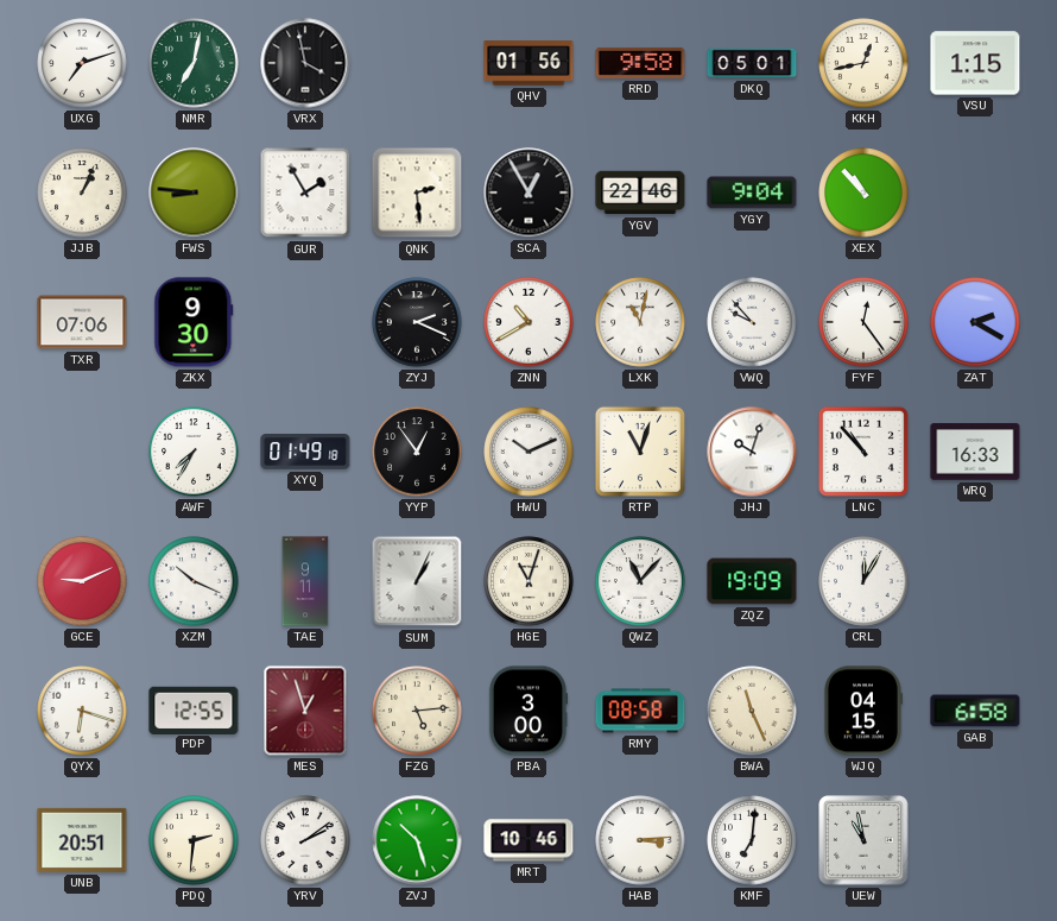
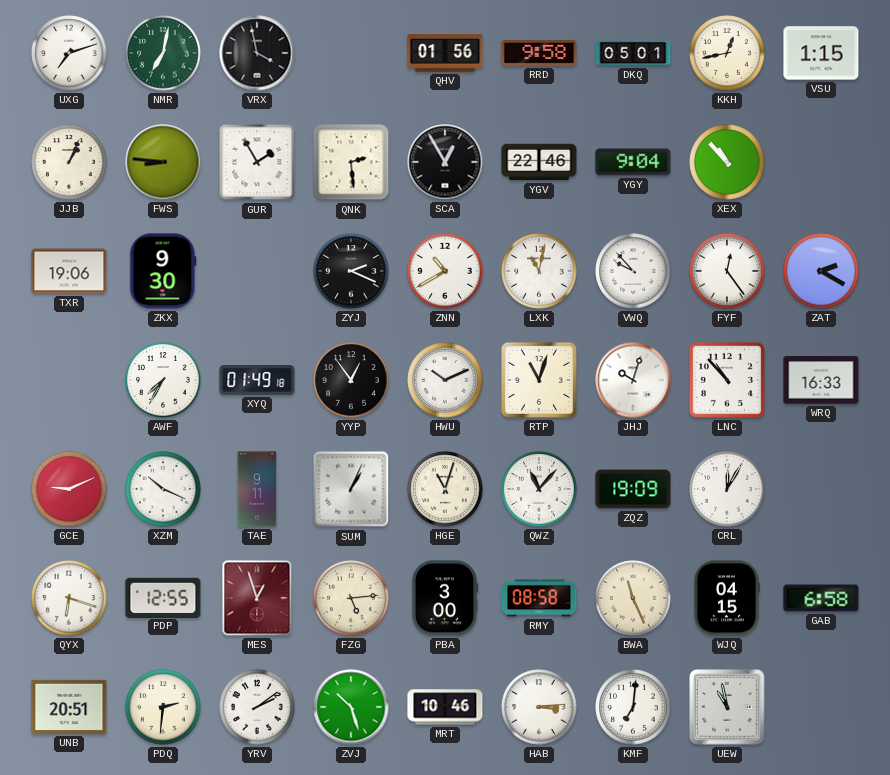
TXR: 07:06 -> 19:06 (69, 271)
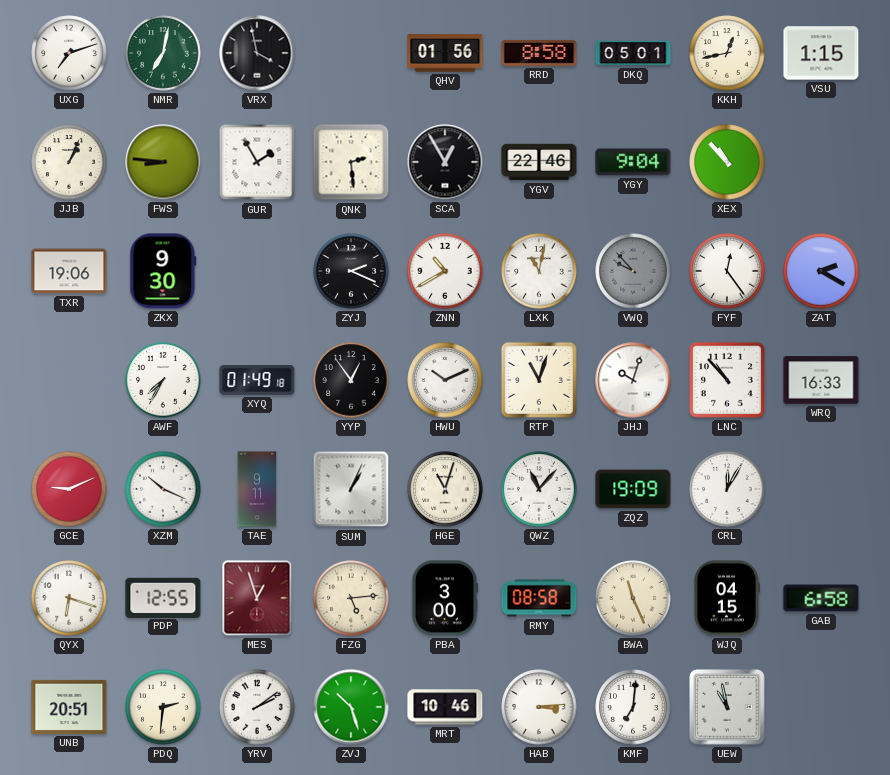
RRD: 9:58 -> 8:58 (539, 53)
VWQ dial: white -> grey (633, 271)
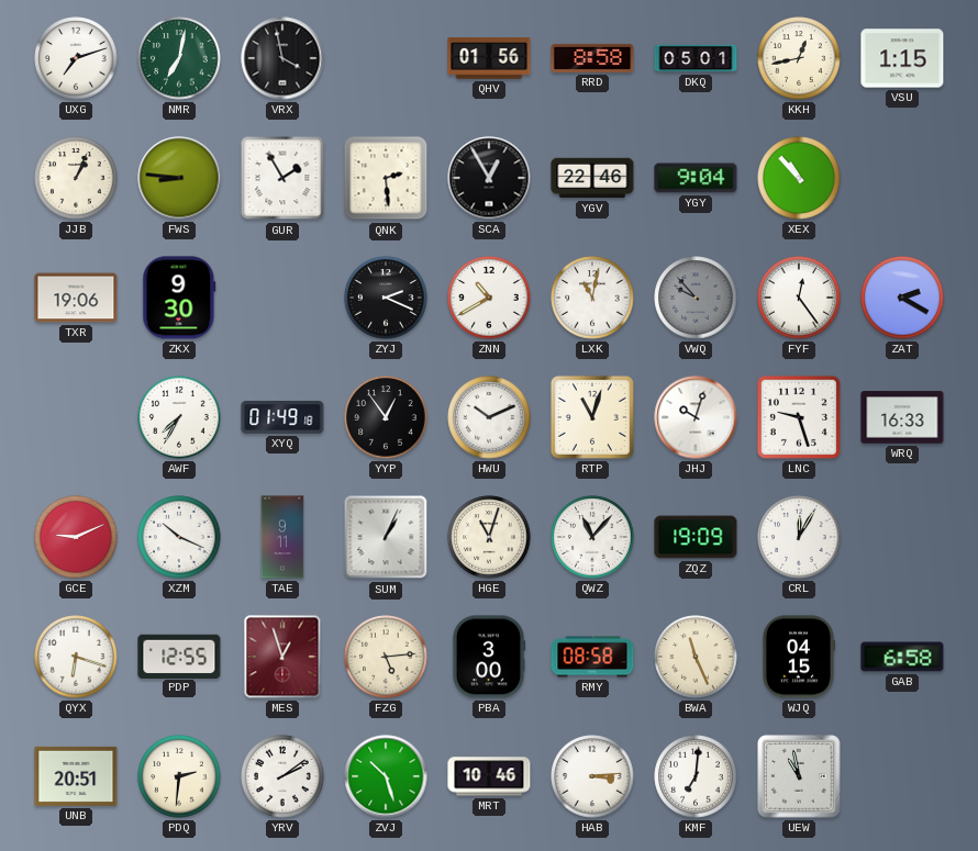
LNC: 10:53 -> 9:27 (799, 417)
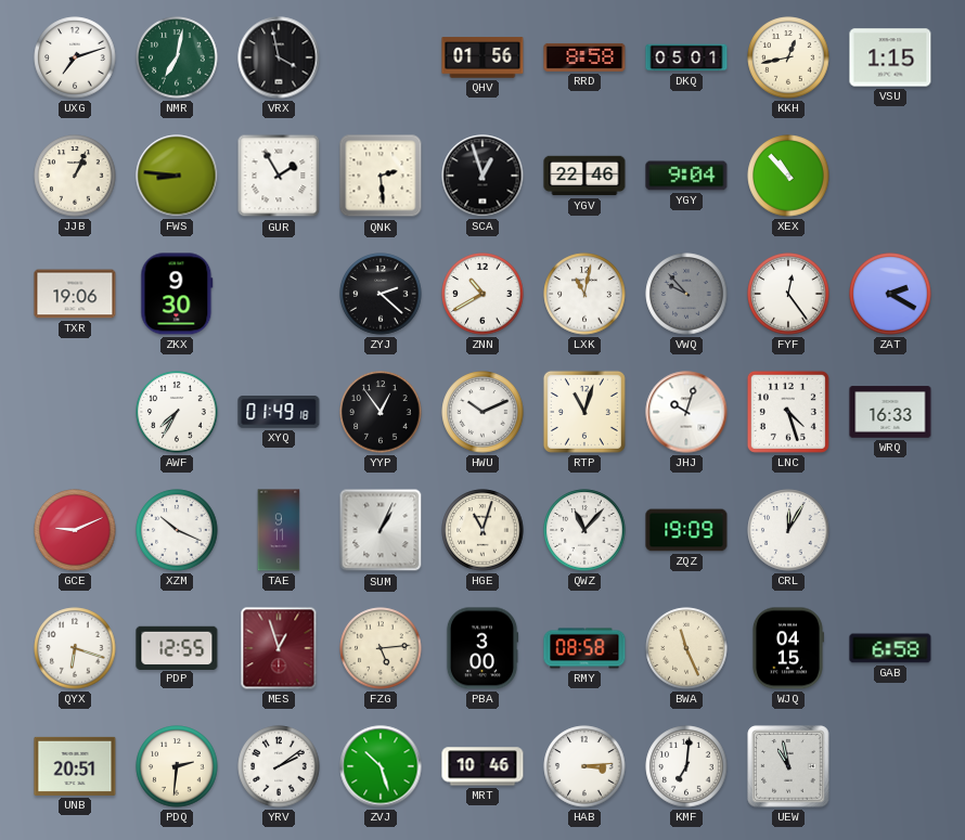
SCA: 12:55 -> 12:57 (483, 176)
ZYJ: 2:19 -> 2:22 (381, 294)
LNC: 9:27 -> 4:27 (788, 412)
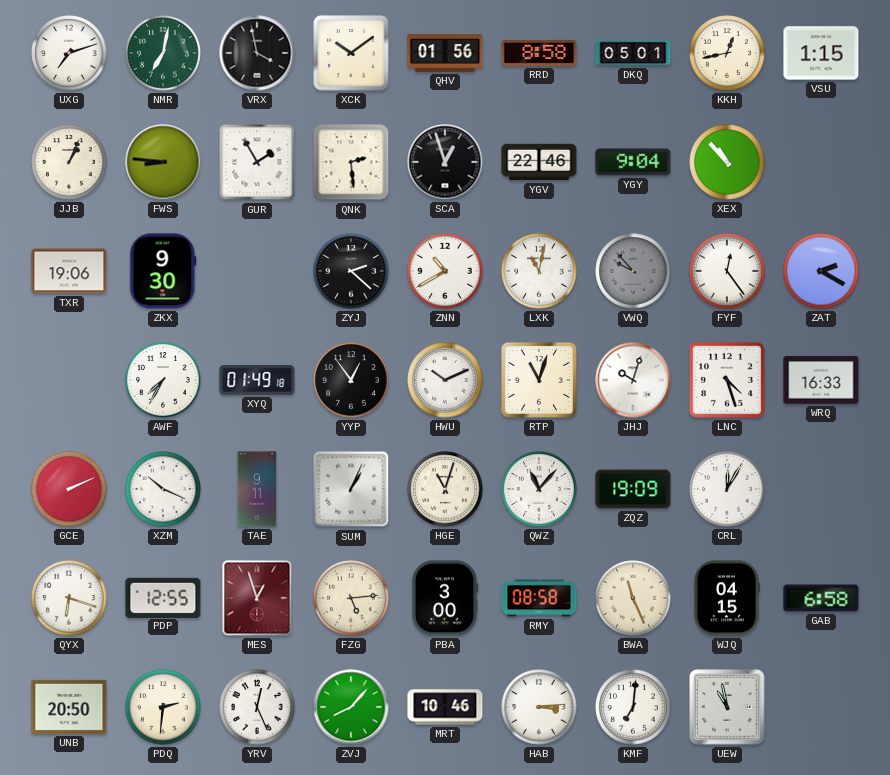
XCK: none -> 10:09 (351, 53)
GCE: 9:11 -> 2:11 (69, 489)
UNB: 20:51 -> 20:50 (69, 707)
YRV: 2:09 -> 12:26 (257, 707)
ZVJ: 10:27 -> 8:07 (351, 707)
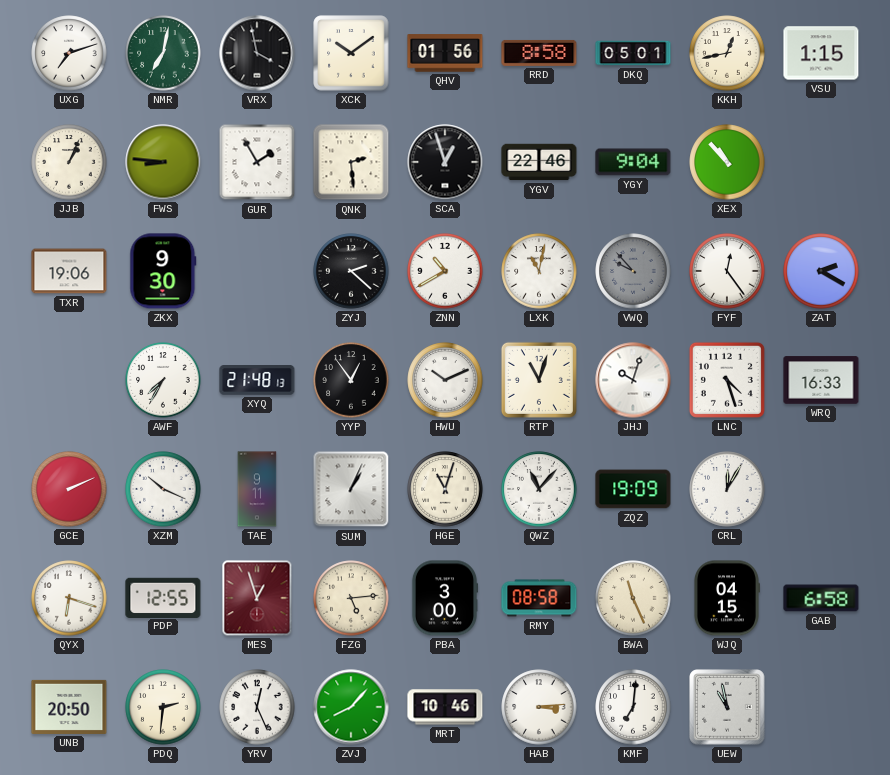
XYQ: 01:49 -> 21:48 (257, 380)
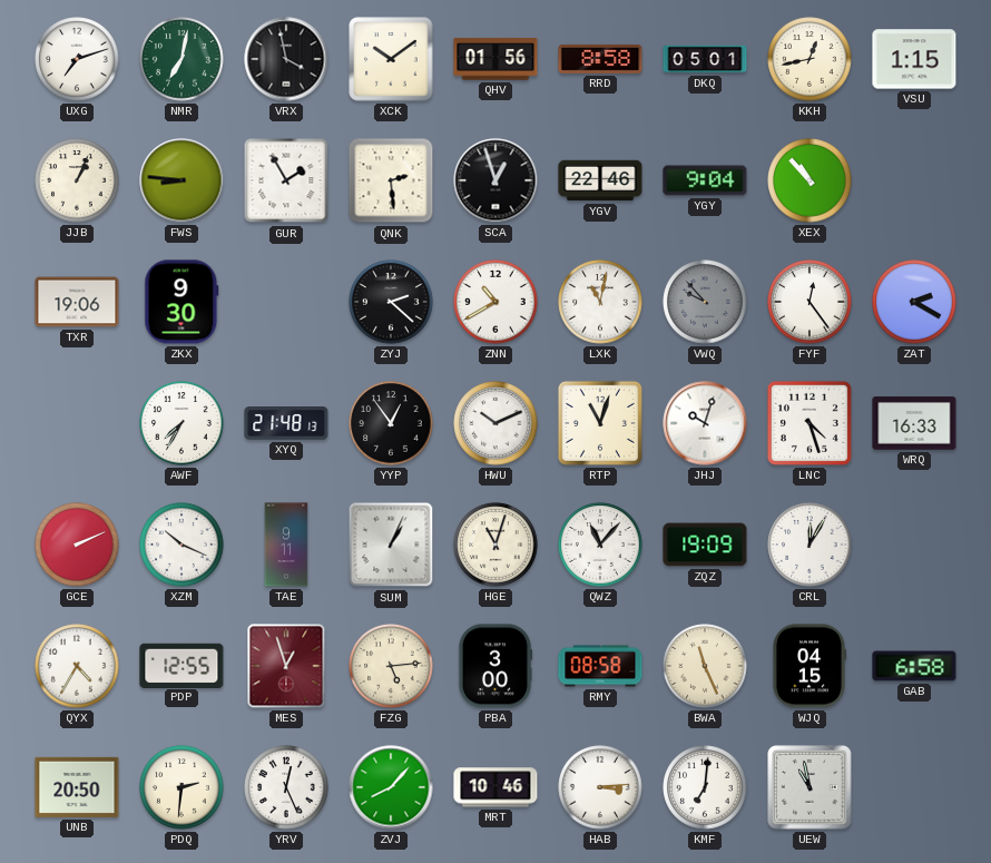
QYX: 6:18 -> 4:35 (77, 666)
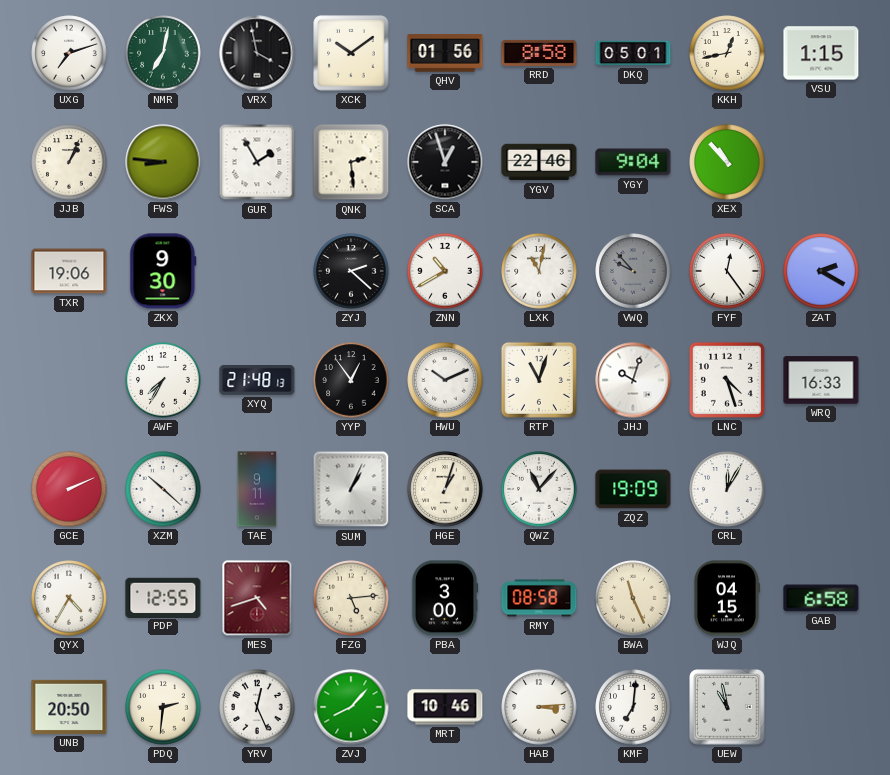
XZM: 10:19 -> 10:22 (163, 489)
HGE: 11:03 -> 1:03 (445, 489)
MES: 12:57 -> 4:42 (257, 598)
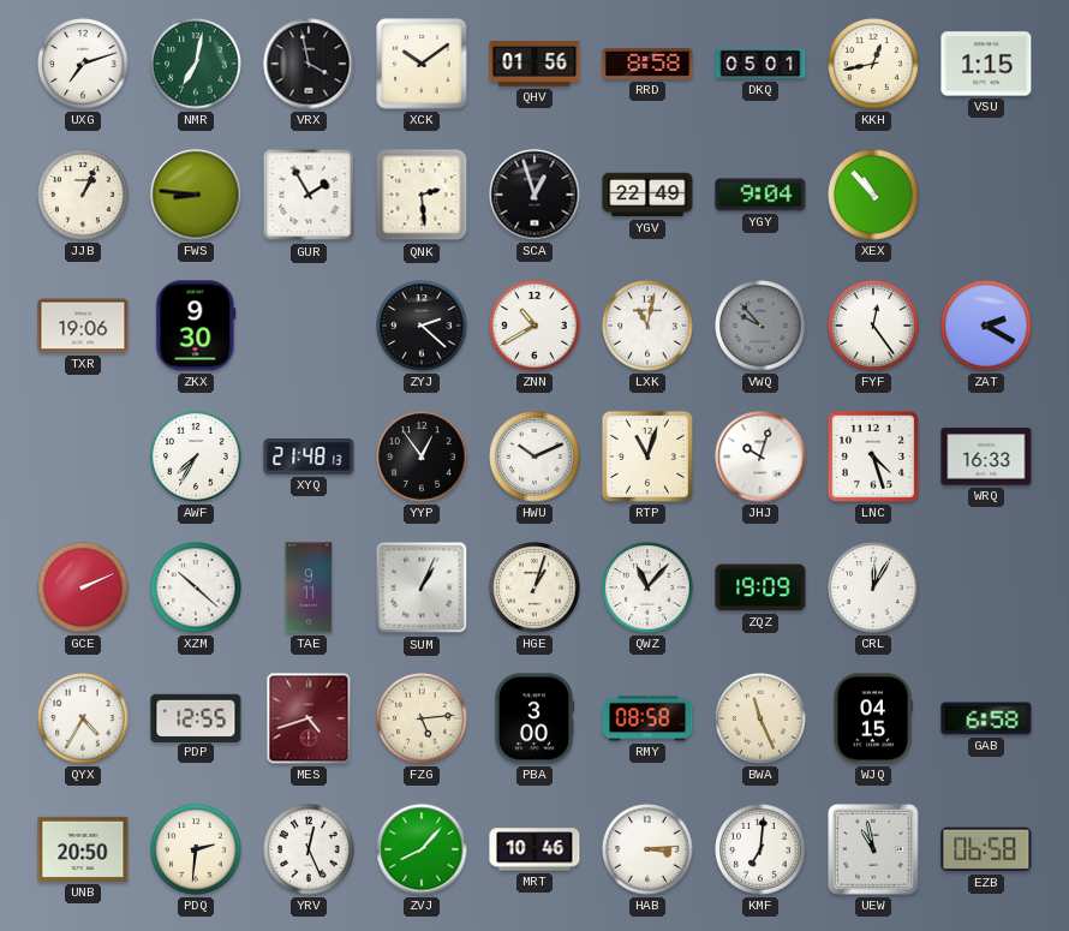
YGV: 22:46 -> 22:49 (647, 195)
EZB: none -> 06:58 (986, 849)
